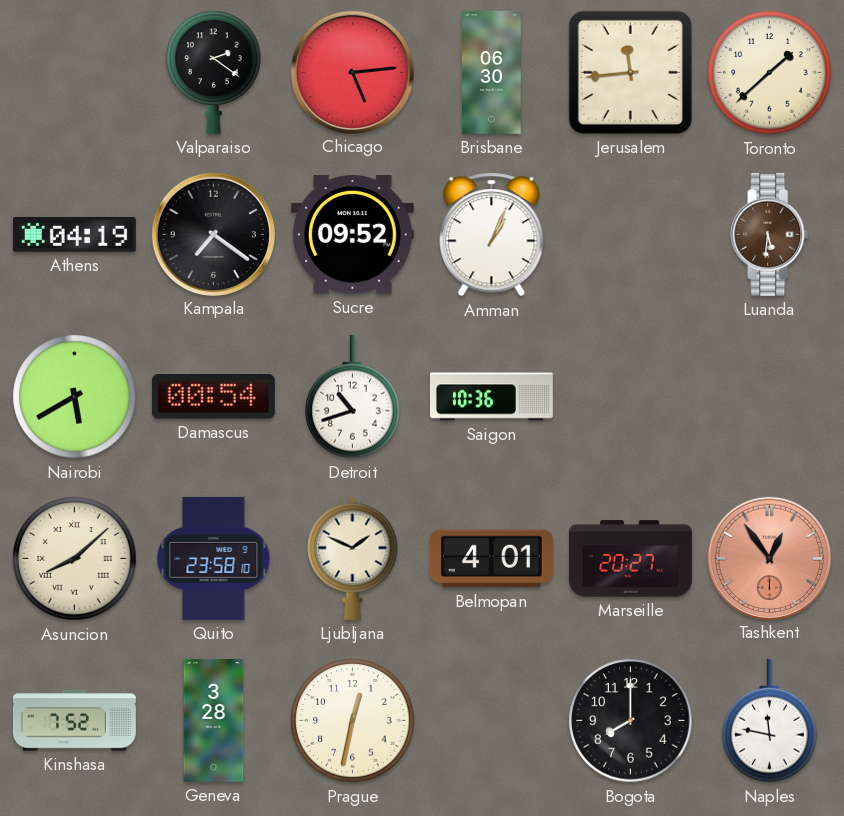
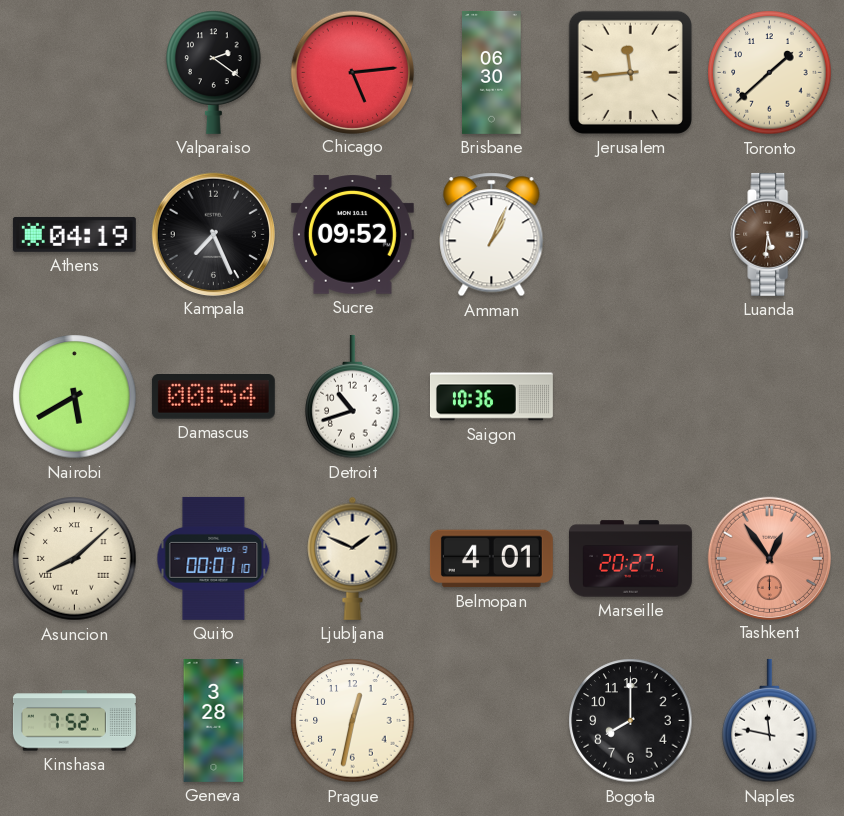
Kampala: 7:21 -> 7:26 (213, 234)
Quito: 23:58 -> 00:01 (214, 558)
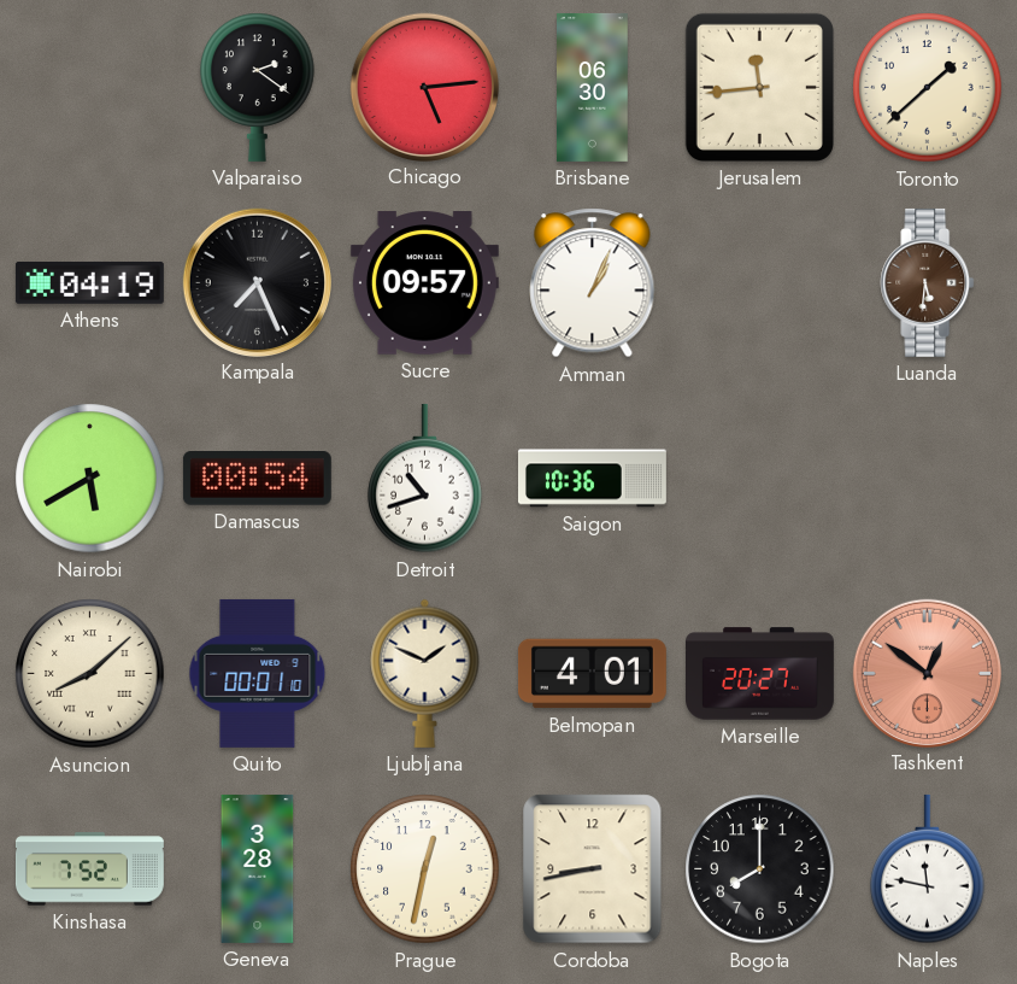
Sucre: 09:52 -> 09:57 (424, 283)
Tashkent: 12:54 -> 12:51 (927, 673)
Cordoba: none -> 8:43 (593, 869)
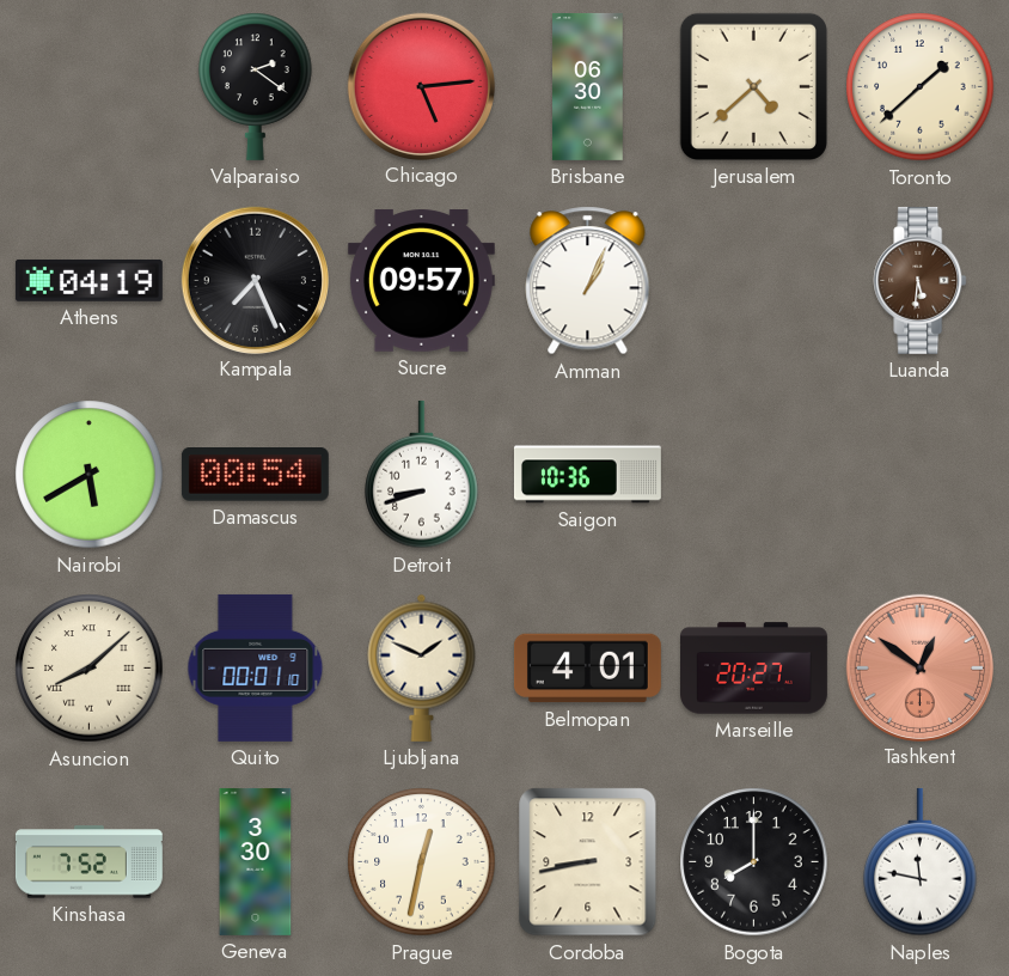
Jerusalem: 11:44 -> 4:38 (753, 86)
Detroit: 10:42 -> 8:42 (422, 475)
Geneva: 3:28 -> 3:30 (256, 861)
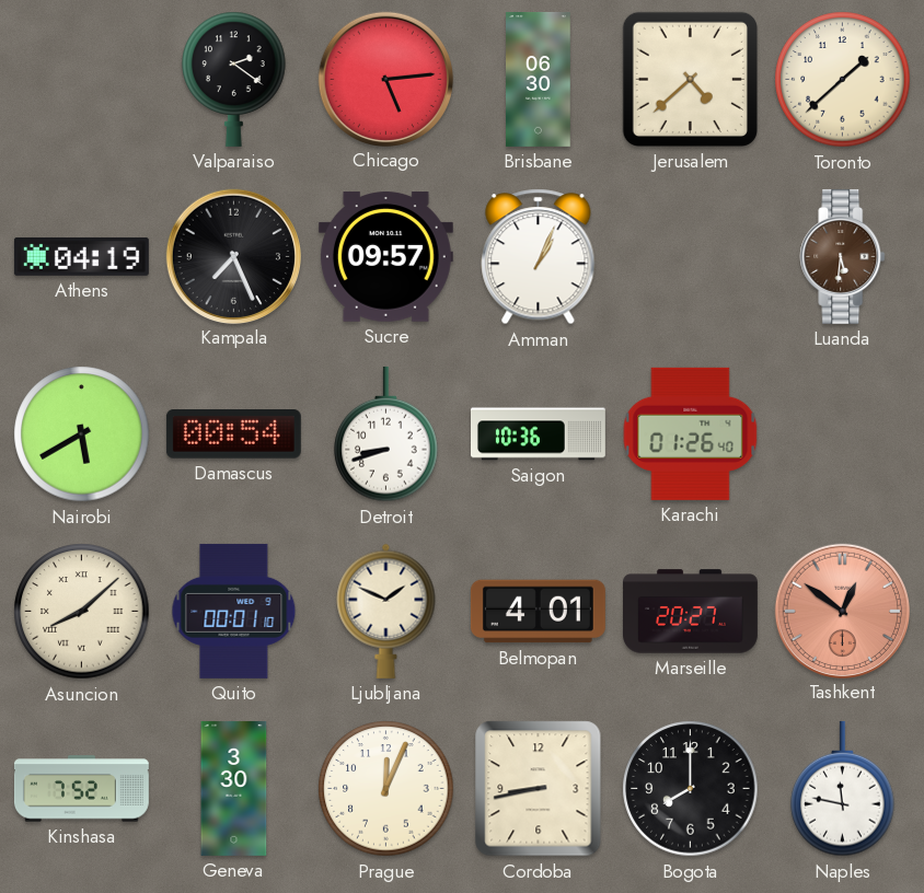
Karachi: none -> 01:26 (691, 433)
Prague: 12:32 -> 12:04 (386, 789)
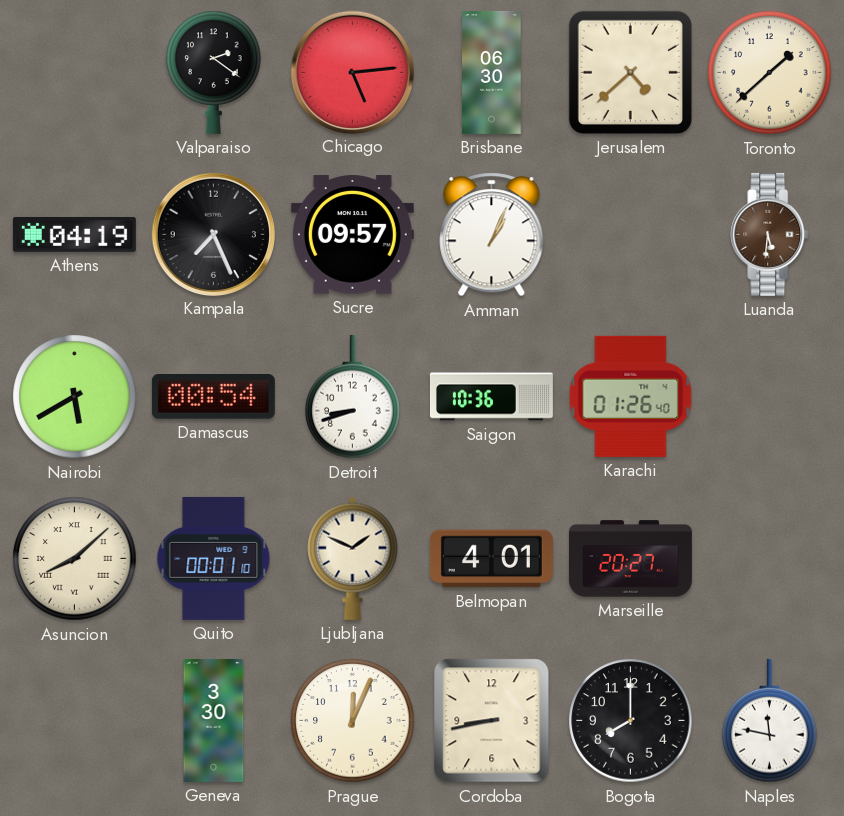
Tashkent: 12:51 -> none (842, 611)
Kinshasa: 7:52 -> none (81, 789)
